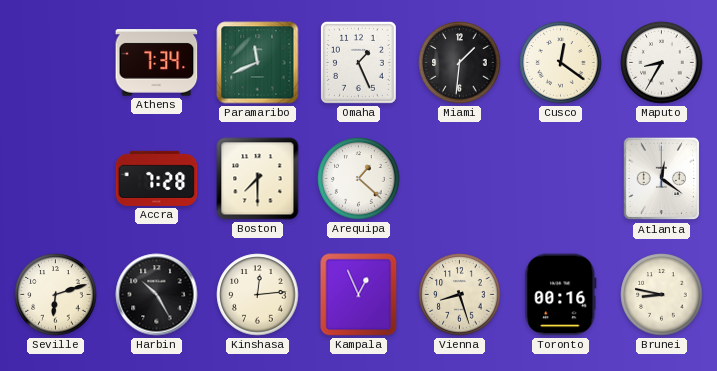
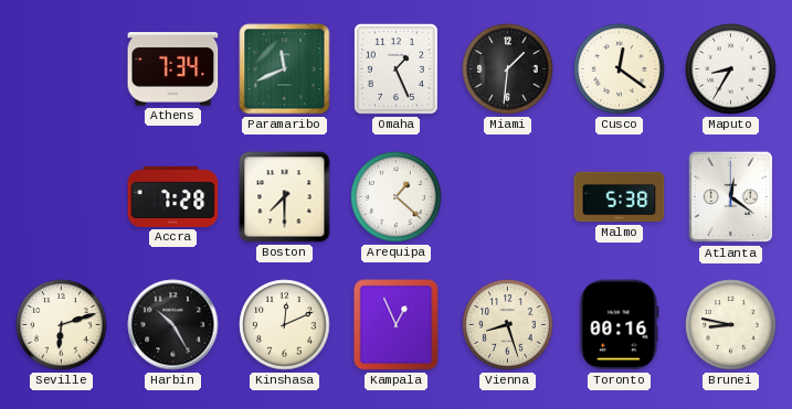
Malmo: none -> 5:38 (620, 197)
Kinshasa: 12:14 -> 12:11 (285, 325)
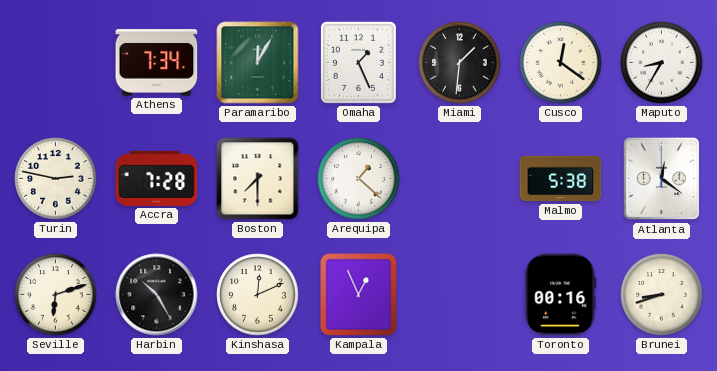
Paramaribo: 11:41 -> 12:05 (258, 63)
Turin: none -> 2:47 (56, 179)
Vienna: 8:27 -> none (508, 325)
Brunei: 8:47 -> 8:42 (662, 295)
